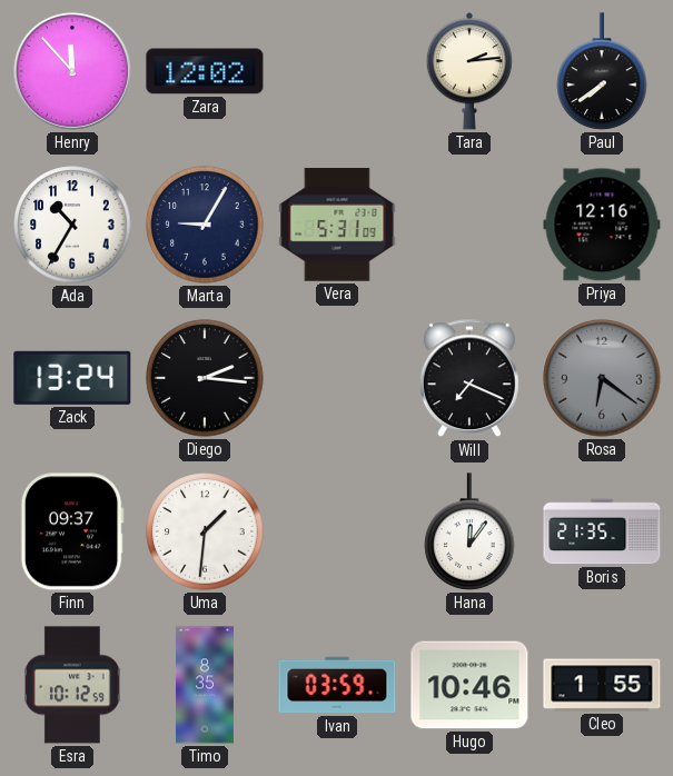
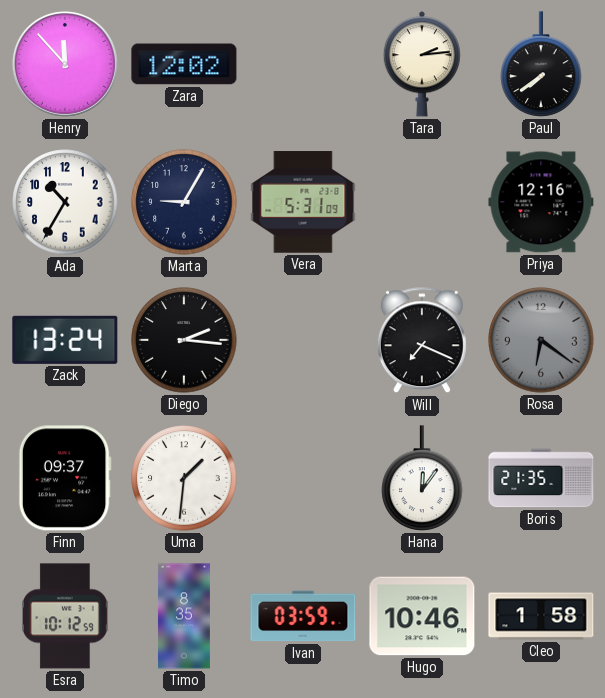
Cleo: 1:55 -> 1:58 (541, 616)
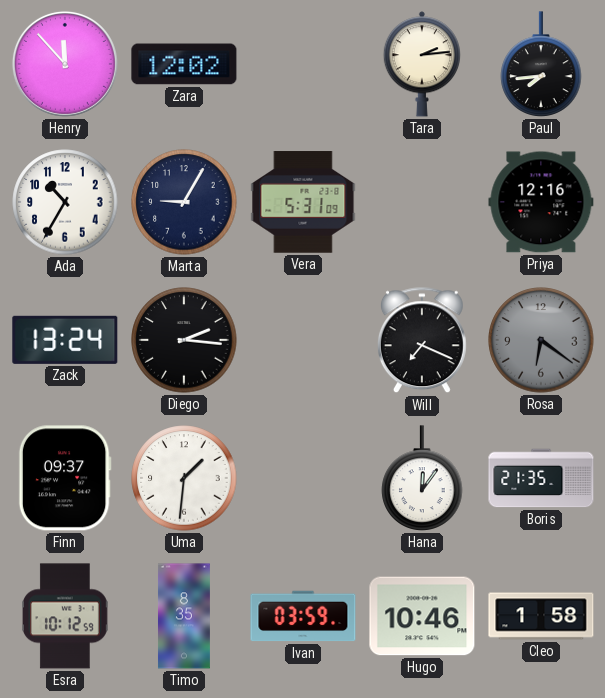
Paul: 7:39 -> 7:44 (541, 64)
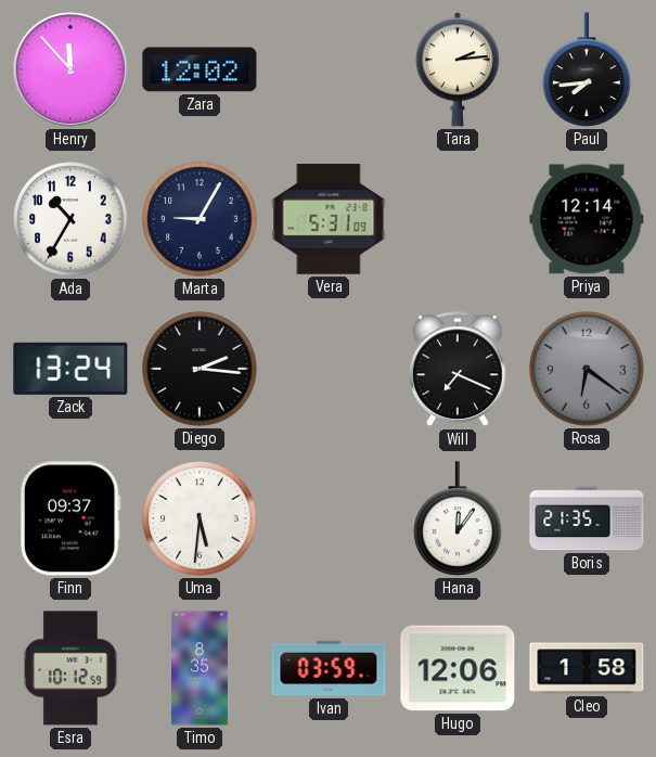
Priya: 12:16 -> 12:14 (587, 219)
Uma: 1:31 -> 5:31 (200, 518)
Hugo: 10:46 -> 12:06 (458, 668)
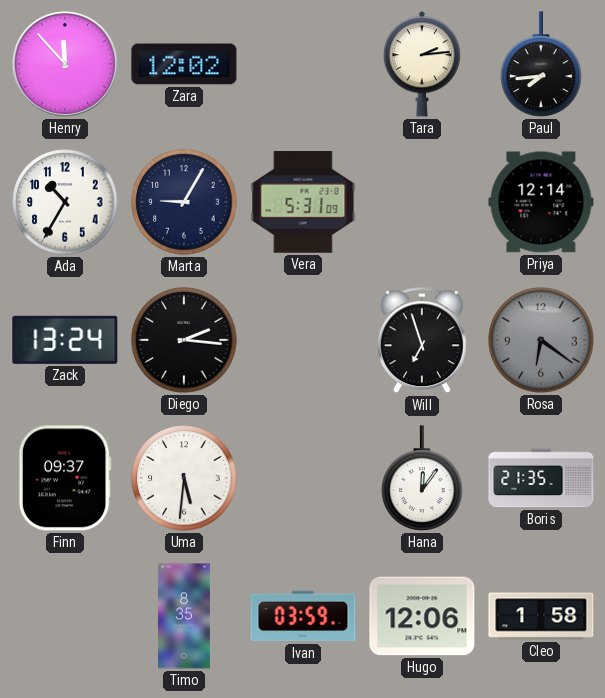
Will: 7:19 -> 6:57 (422, 341)
Esra: 10:12 -> none (72, 668)
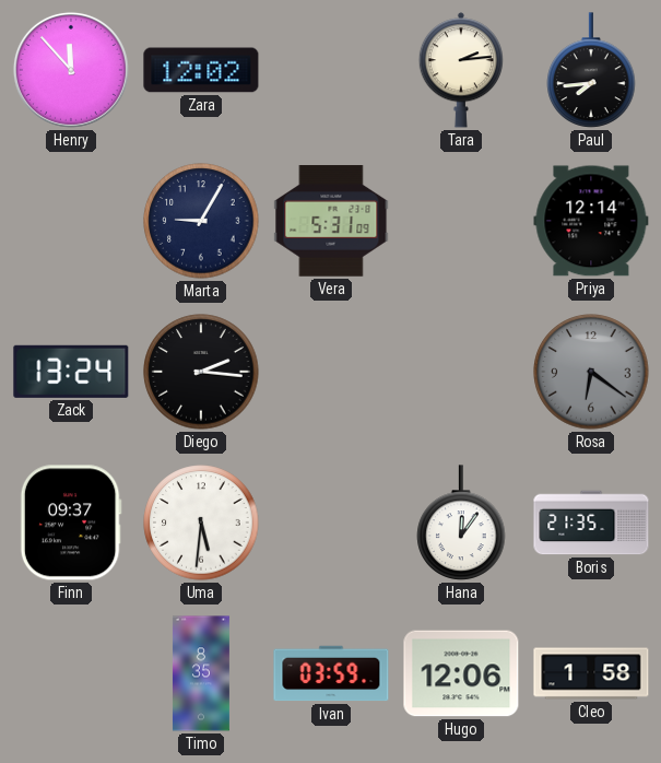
Ada: 10:35 -> none (65, 202)
Will: 6:57 -> none (422, 341)
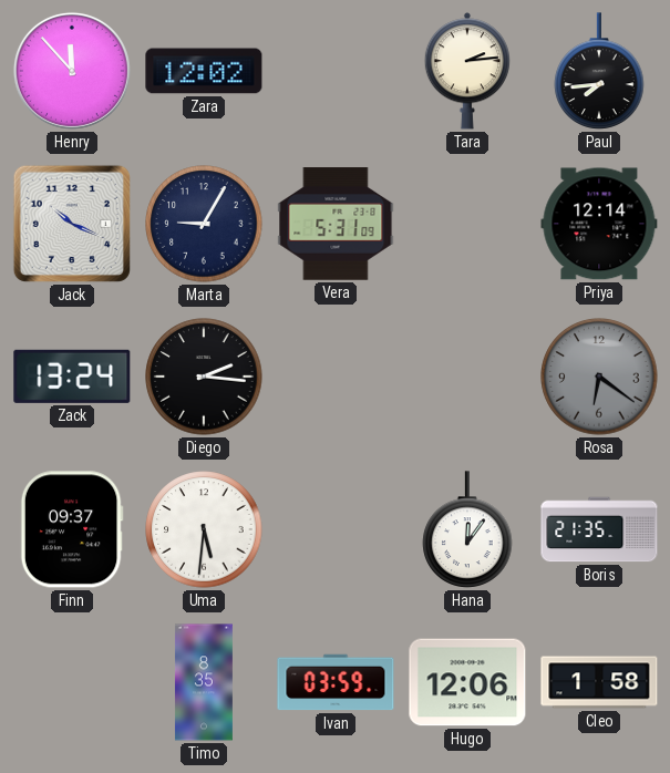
Jack: none -> 10:19 (72, 224)
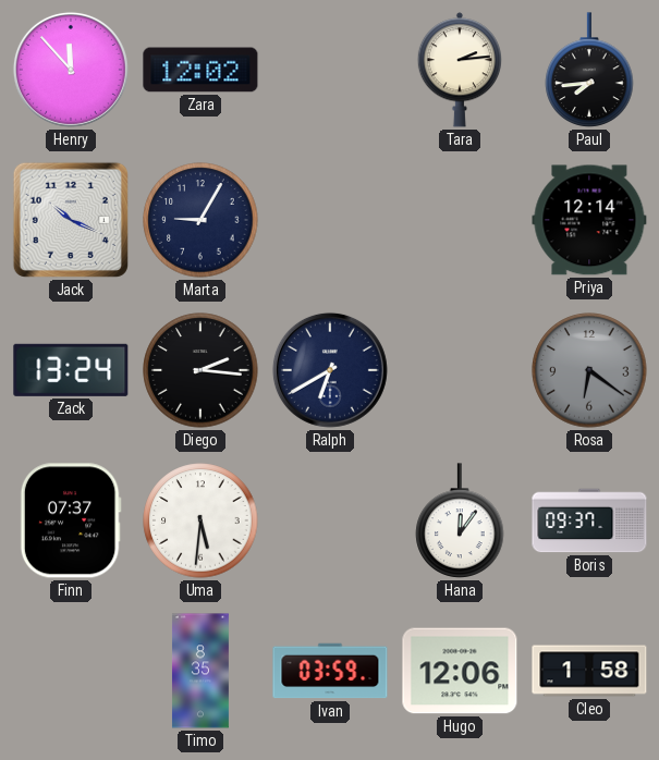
Vera: 5:31 -> none (336, 224)
Ralph: none -> 6:40 (330, 370)
Finn: 09:37 -> 07:37 (71, 520)
Boris: 21:35 -> 09:37 (589, 520)
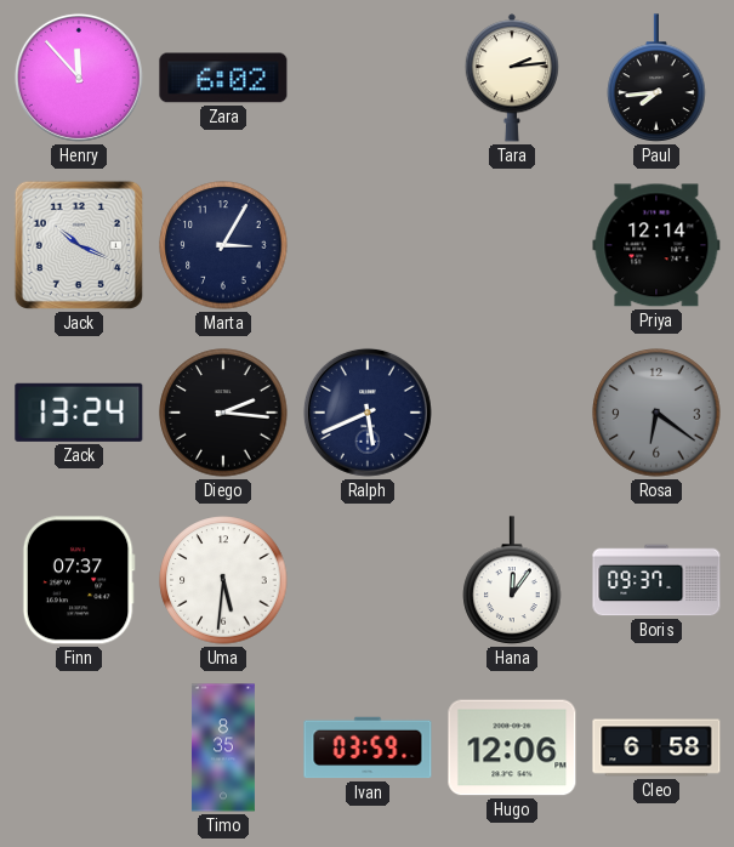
Zara: 12:02 -> 6:02 (223, 78)
Marta: 9:05 -> 3:05 (223, 245)
Ralph: 6:40 -> 5:41 (368, 413)
Cleo: 1:58 -> 6:58 (656, 747)
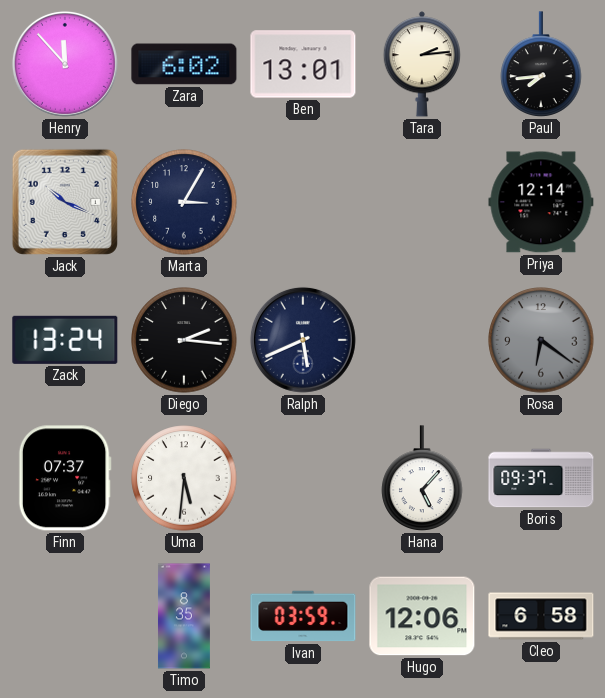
Ben: none -> 13:01 (303, 64)
Hana: 12:06 -> 5:07 (422, 478)
